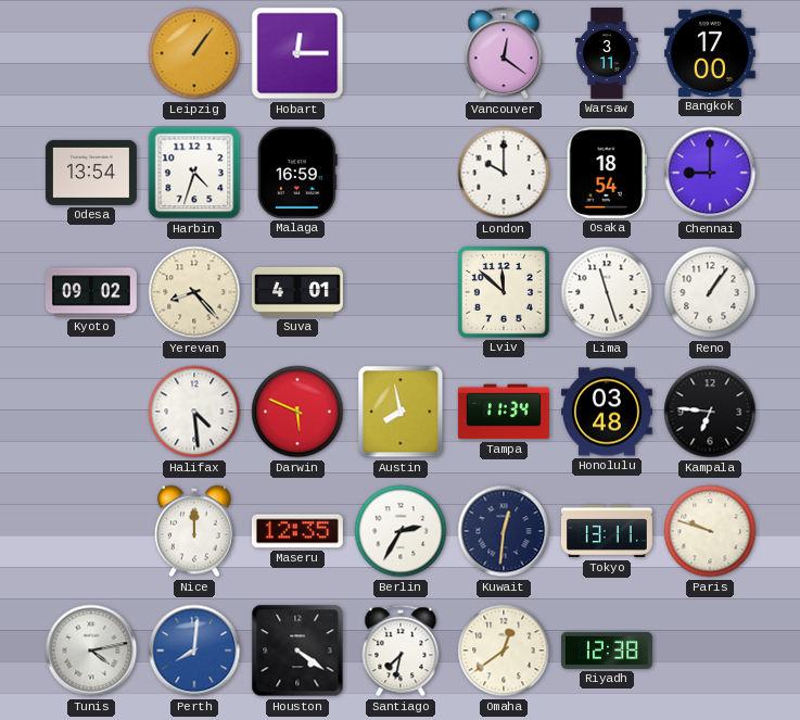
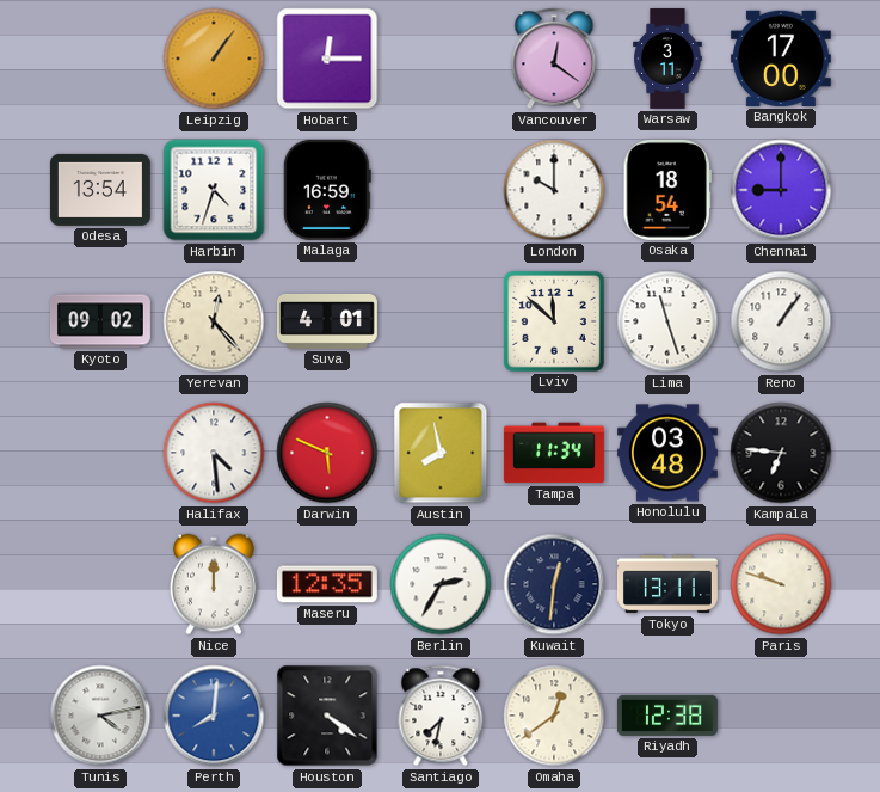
Yerevan: 8:23 -> 12:23 (214, 321)
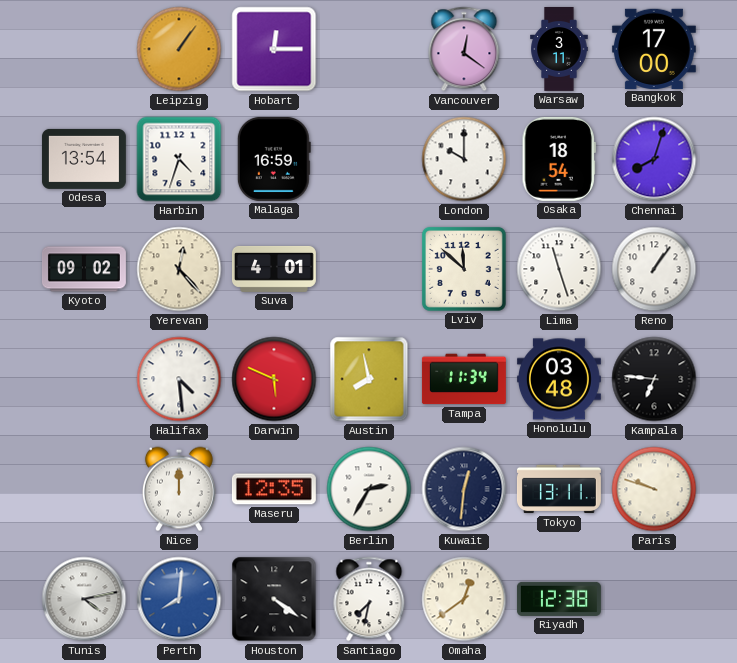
Chennai: 9:00 -> 8:03 (654, 159)
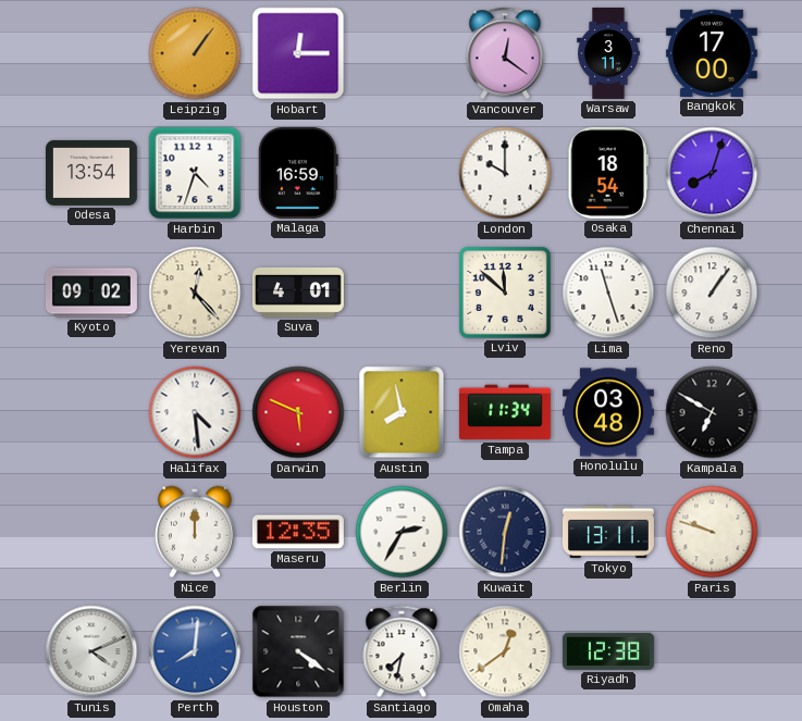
Kampala: 6:46 -> 6:50 (712, 412)
Tunis: 4:13 -> 4:11 (91, 651)
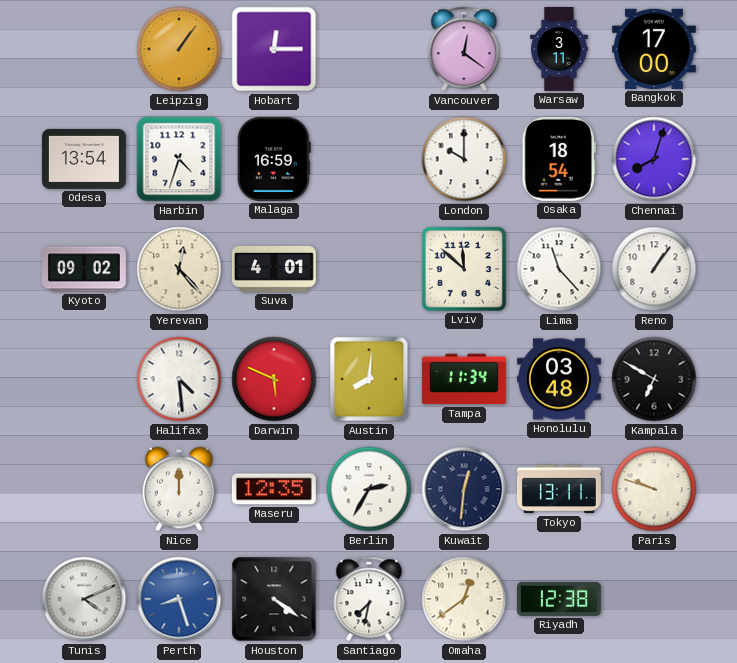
Lima: 11:27 -> 11:23 (559, 269)
Austin: 7:58 -> 8:01 (369, 379)
Perth: 8:01 -> 8:27 (179, 599)
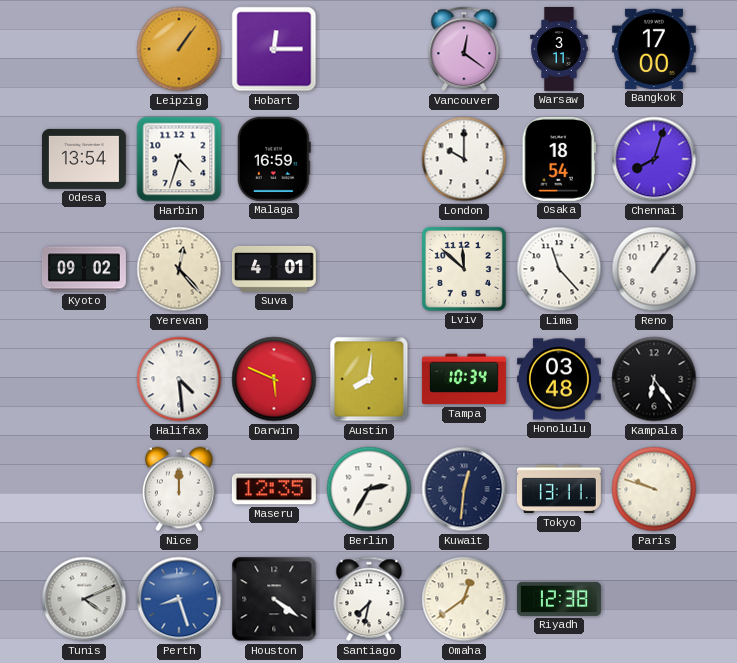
Tampa: 11:34 -> 10:34 (464, 379)
Kampala: 6:50 -> 6:24 (654, 379)
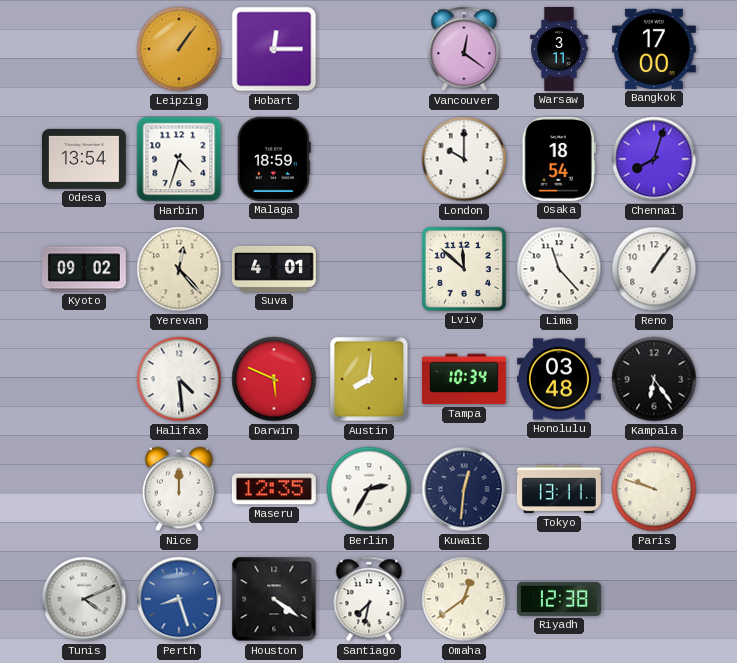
Malaga: 16:59 -> 18:59 (274, 159)
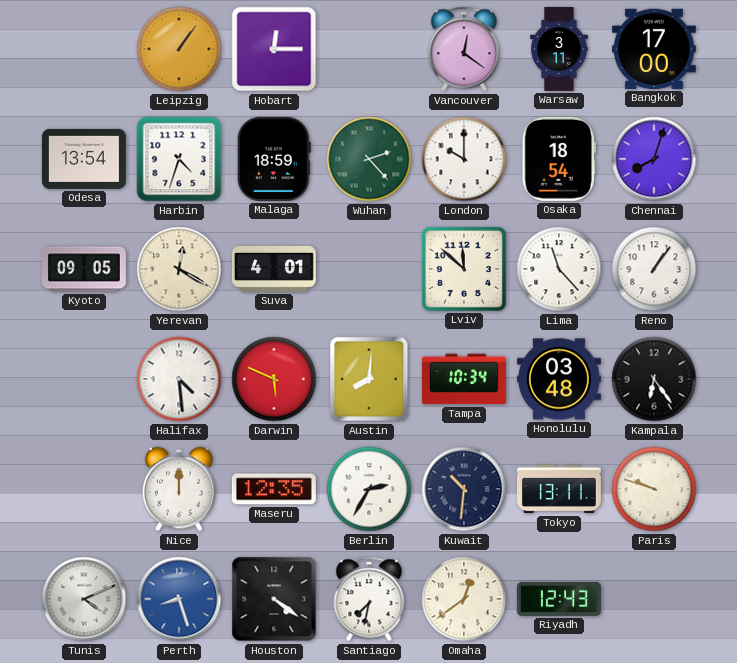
Wuhan: none -> 2:23 (369, 159)
Kyoto: 09:02 -> 09:05 (84, 269)
Yerevan: 12:23 -> 12:20 (179, 269)
Kuwait: 12:31 -> 10:31 (464, 489)
Riyadh: 12:38 -> 12:43 (559, 599)
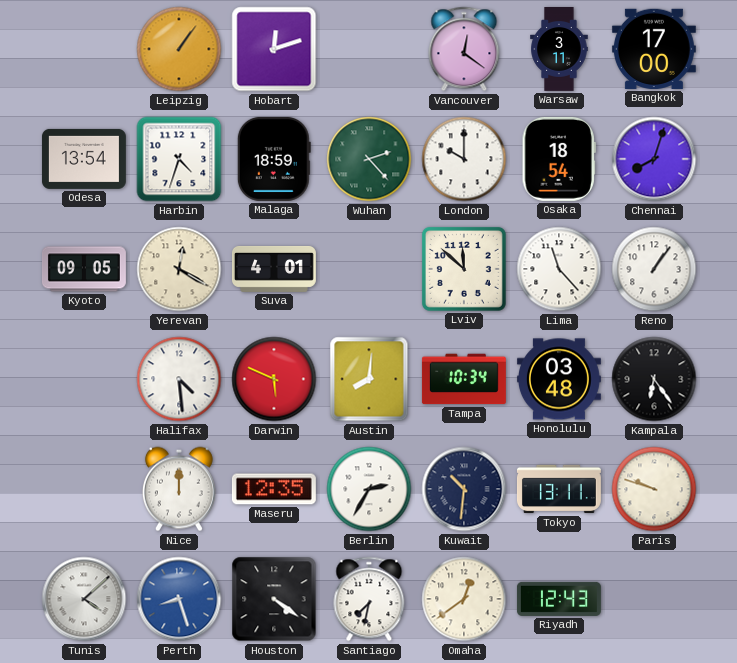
Hobart: 12:15 -> 12:12 (274, 49)
Tunis: 4:11 -> 4:08 (84, 599)
